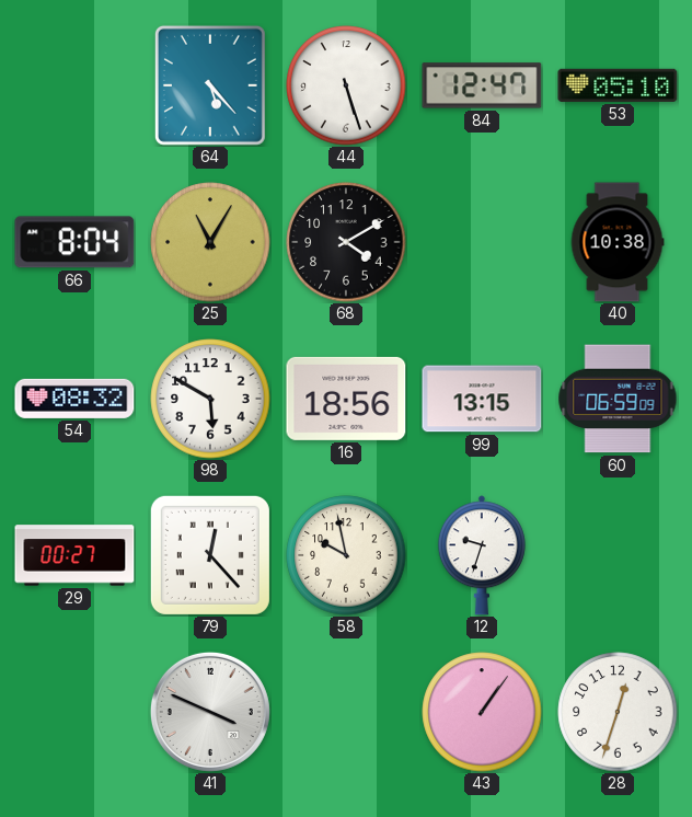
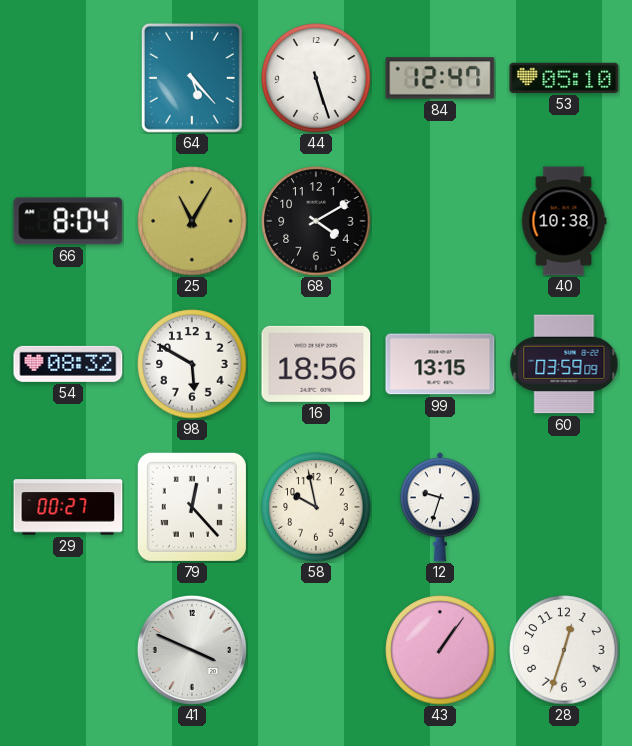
60: 06:59 -> 03:59 (564, 364)
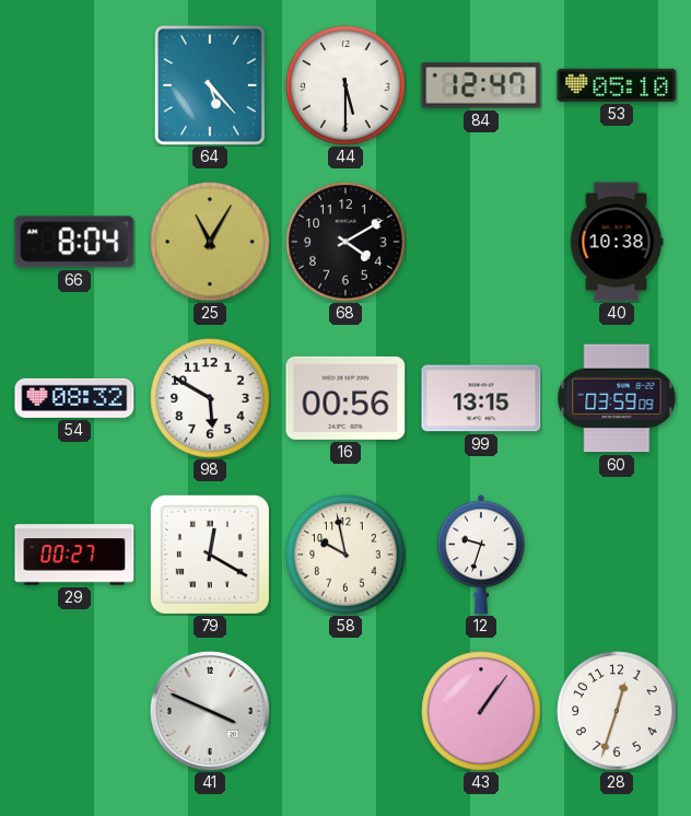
44: 5:27 -> 5:30 (345, 85)
16: 18:56 -> 00:56 (345, 398)
79: 12:23 -> 12:20 (210, 555)
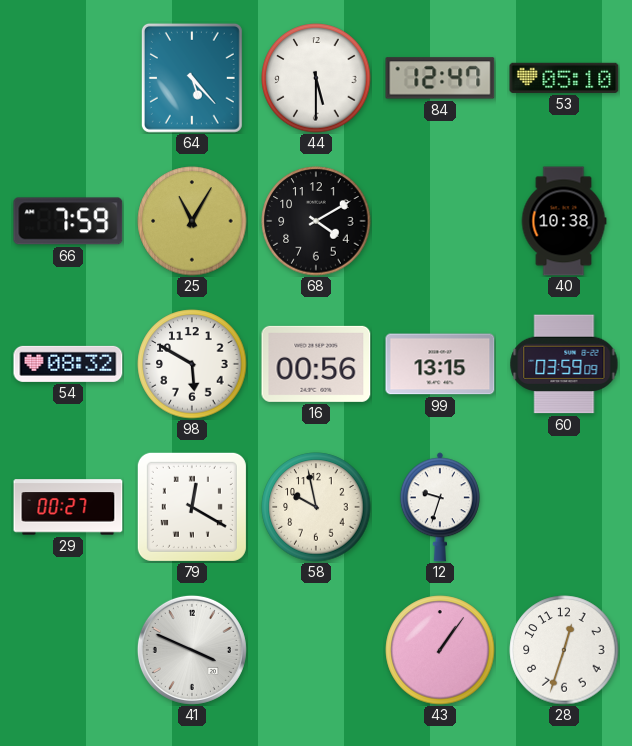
66: 8:04 -> 7:59 (68, 221)
